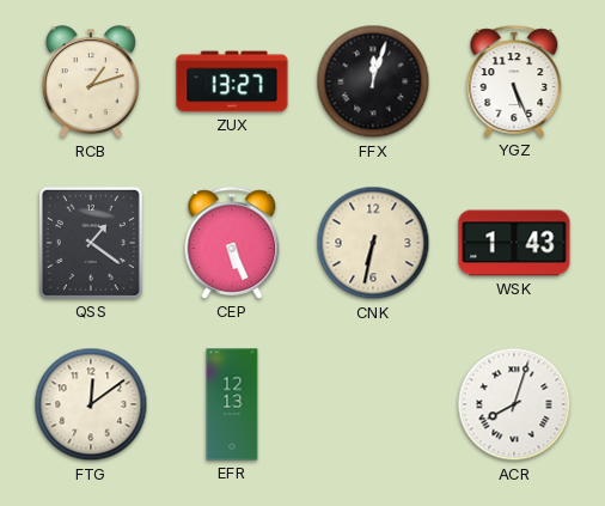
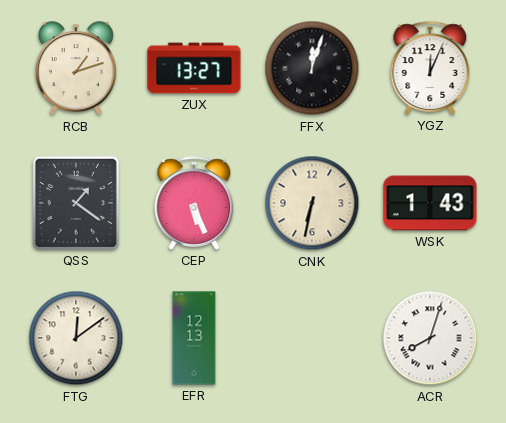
YGZ: 5:26 -> 12:04 (430, 68)
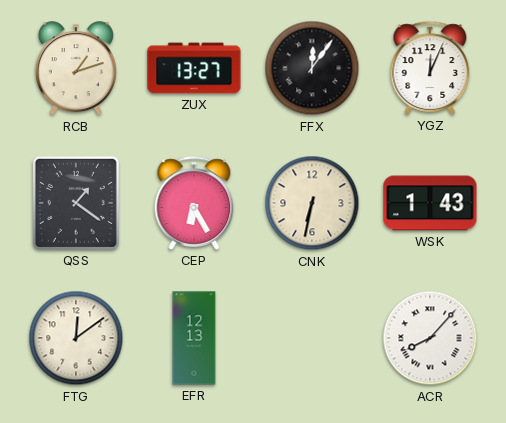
FFX: 12:03 -> 12:06 (312, 68)
CEP: 5:26 -> 6:25 (194, 203)
ACR: 8:03 -> 8:07 (430, 338)
